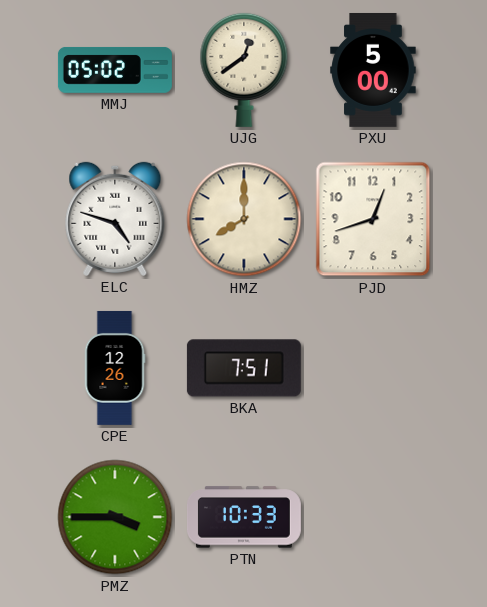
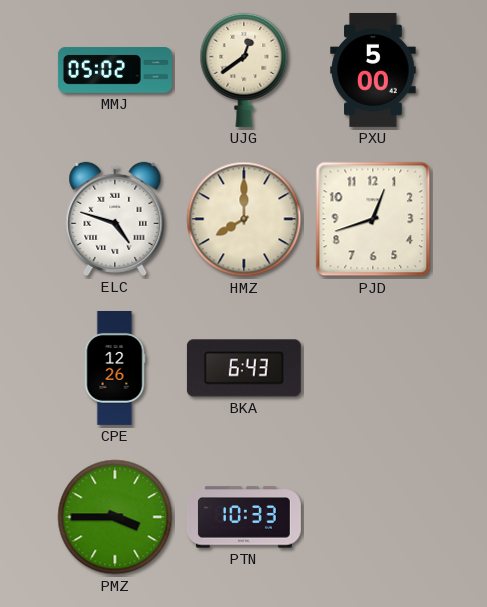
BKA: 7:51 -> 6:43 (244, 368)
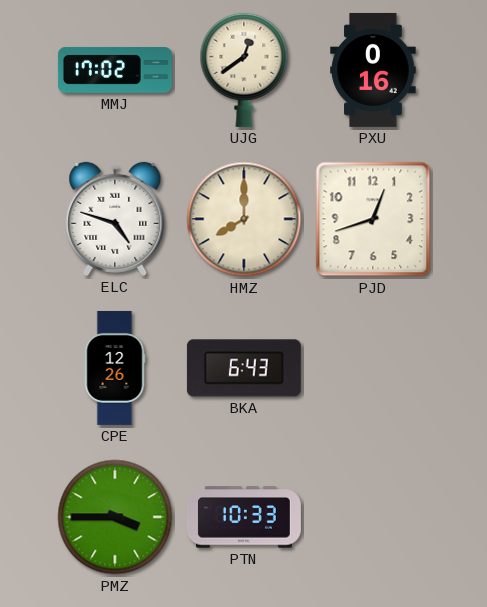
MMJ: 05:02 -> 17:02 (115, 70)
PXU: 5:00 -> 0:16 (373, 70)
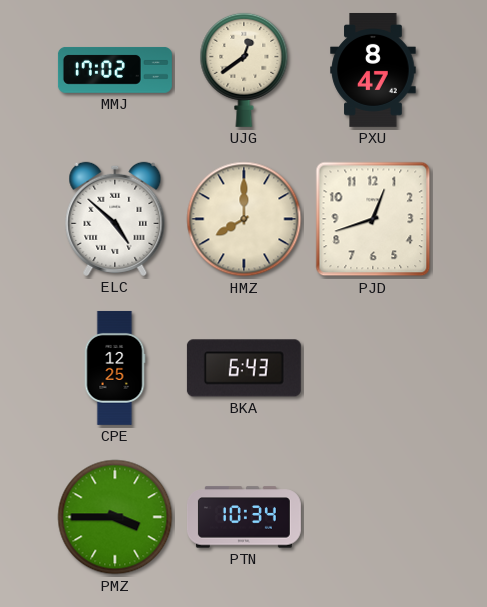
PXU: 0:16 -> 8:47 (373, 70)
ELC: 4:48 -> 4:52 (115, 219)
CPE: 12:26 -> 12:25 (115, 368)
PTN: 10:33 -> 10:34 (244, 517)
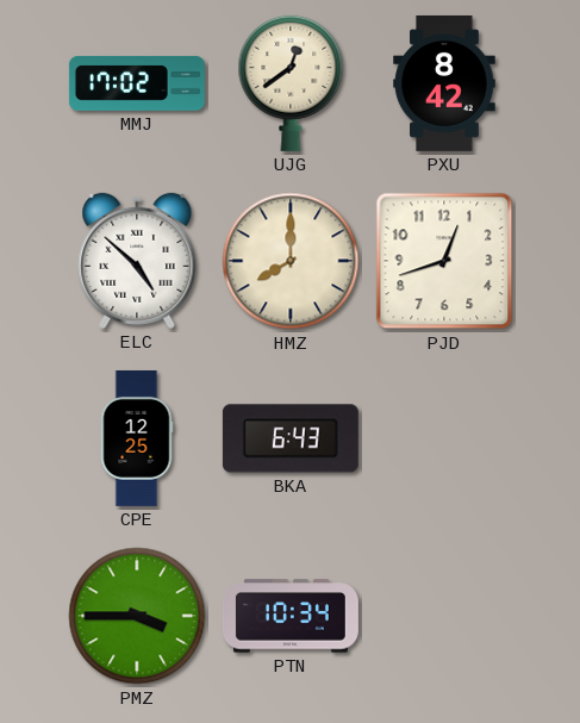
PXU: 8:47 -> 8:42 (444, 83)
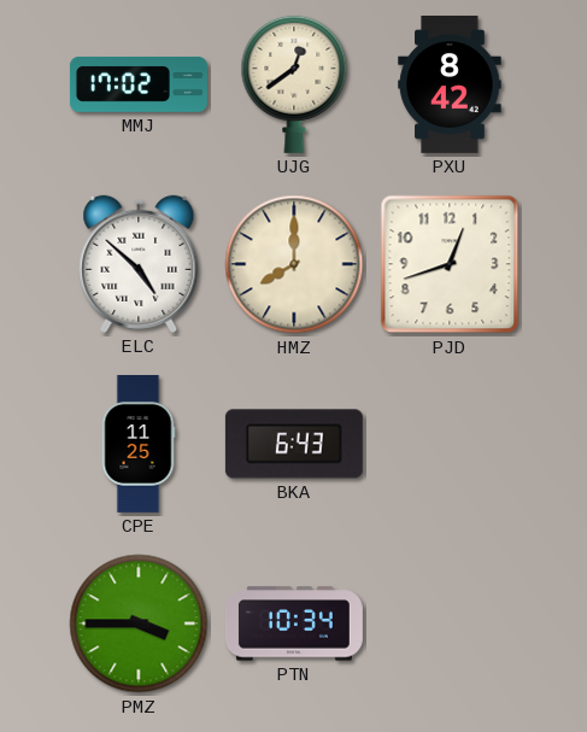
CPE: 12:25 -> 11:25 (139, 444)
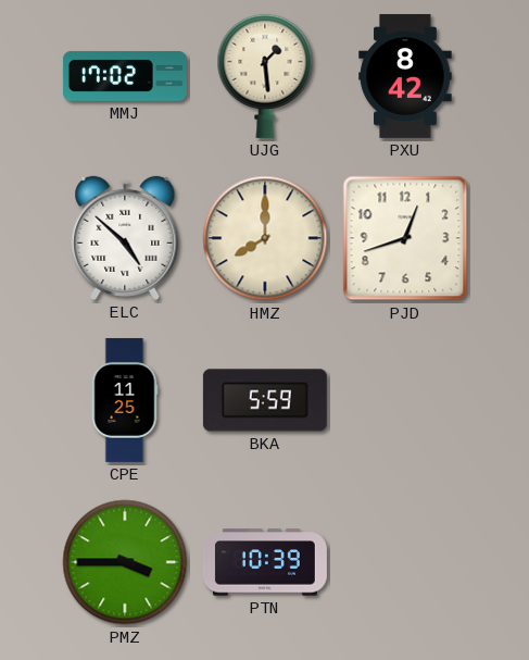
UJG: 12:39 -> 1:29 (265, 76)
BKA: 6:43 -> 5:59 (265, 400)
PTN: 10:34 -> 10:39 (265, 562)
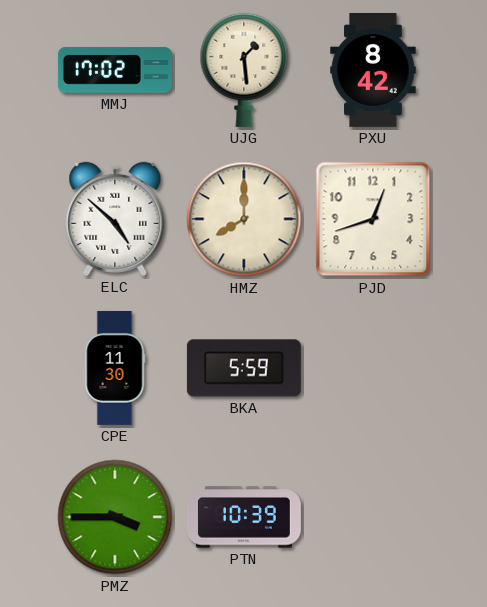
CPE: 11:25 -> 11:30 (115, 368)
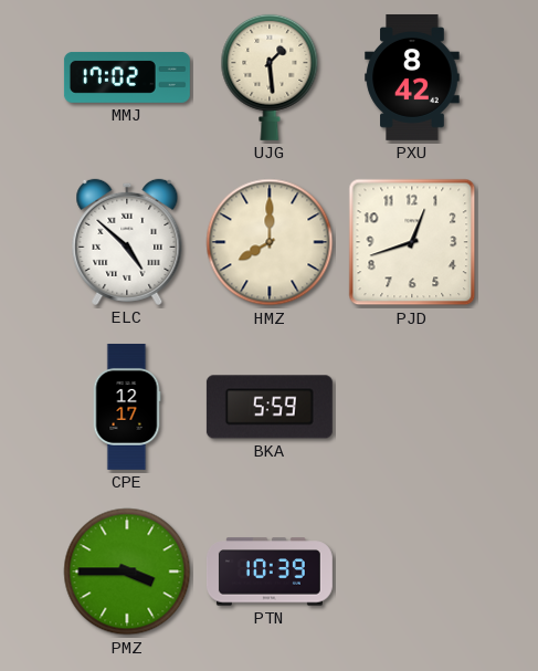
CPE: 11:30 -> 12:17 (127, 407)
